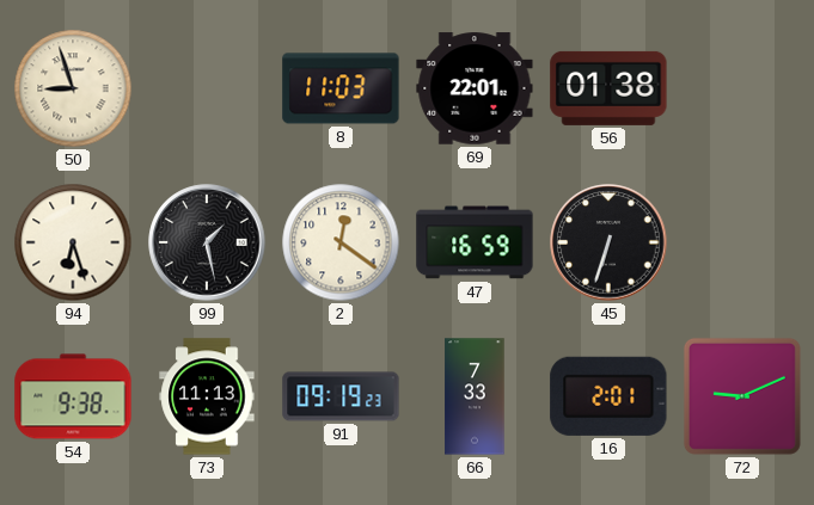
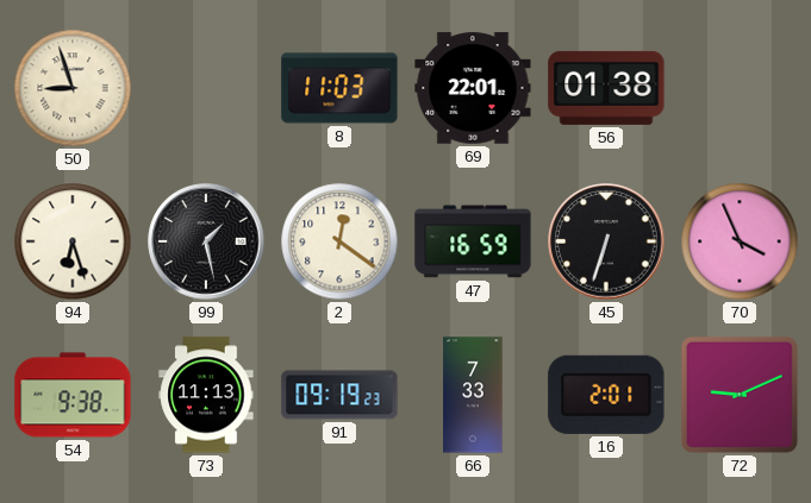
70: none -> 3:56 (740, 241)
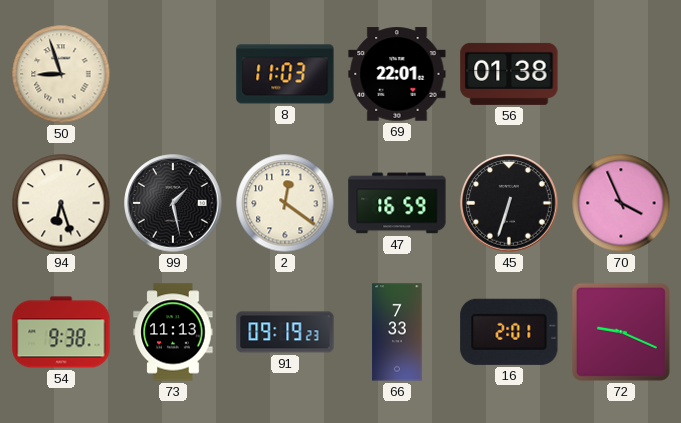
72: 9:11 -> 9:19 (621, 332)
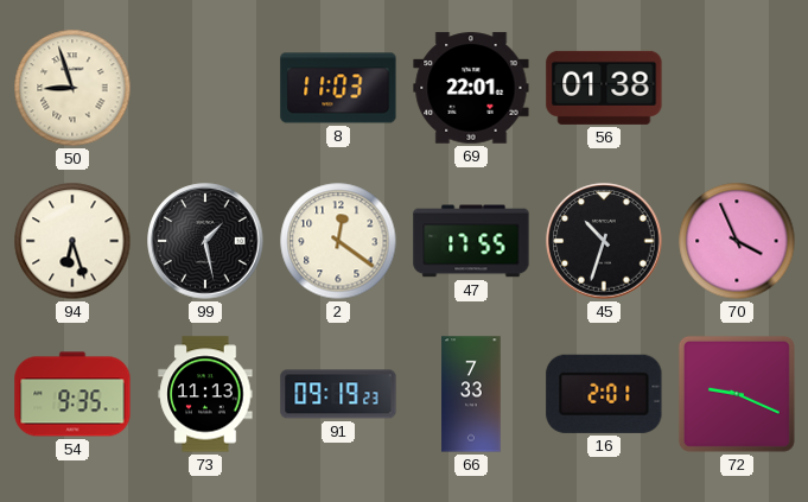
47: 16:59 -> 17:55 (471, 241)
45: 6:33 -> 10:33 (604, 241)
54: 9:38 -> 9:35 (72, 394)
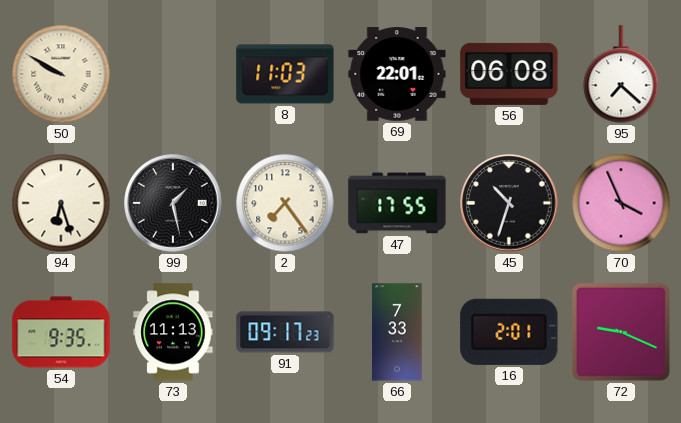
50: 8:57 -> 9:50 (61, 74)
56: 01:38 -> 06:08 (509, 74)
95: none -> 7:22 (621, 74)
2: 12:21 -> 7:24 (285, 203)
91: 09:19 -> 09:17 (285, 332)
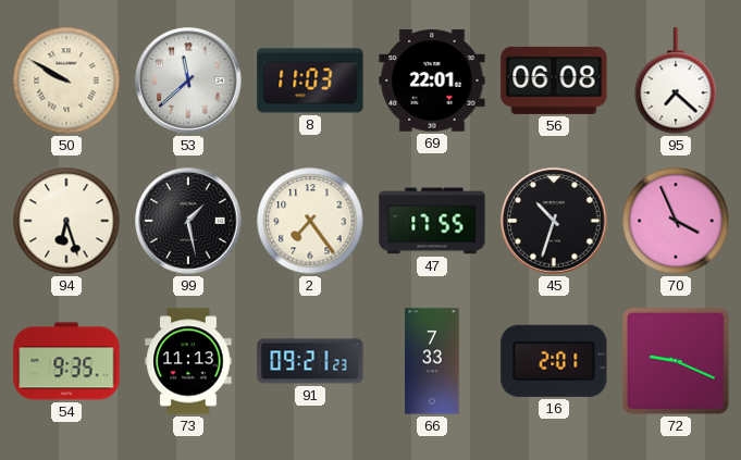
53: none -> 11:38 (188, 80)
91: 09:17 -> 09:21 (310, 361)
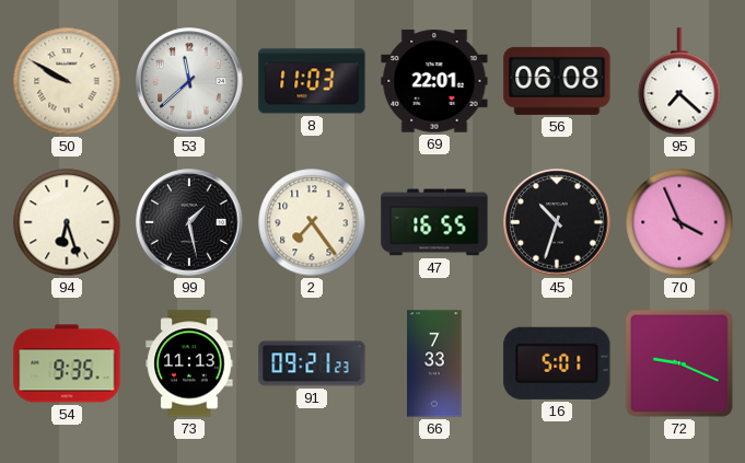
47: 17:55 -> 16:55 (434, 222)
16: 2:01 -> 5:01 (557, 363)
